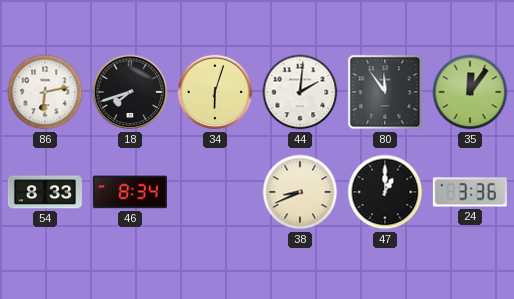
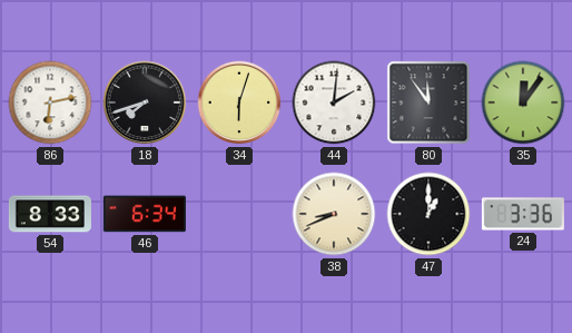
46: 8:34 -> 6:34 (145, 214)
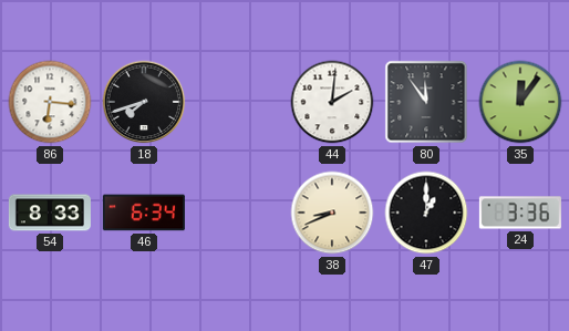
86: 6:13 -> 6:16 (50, 102)
34: 6:03 -> none (239, 102)
